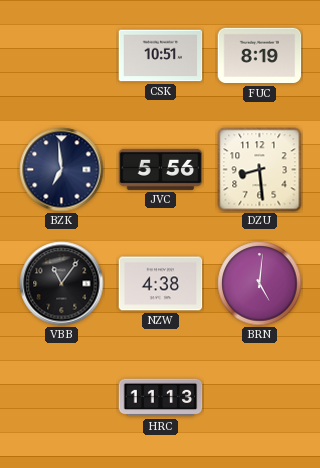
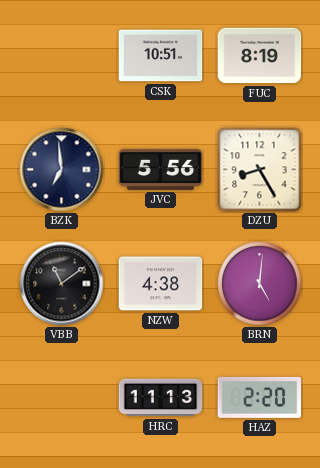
DZU: 8:29 -> 8:25 (260, 170)
VBB: 11:06 -> 11:09 (62, 284)
HAZ: none -> 2:20 (260, 397)
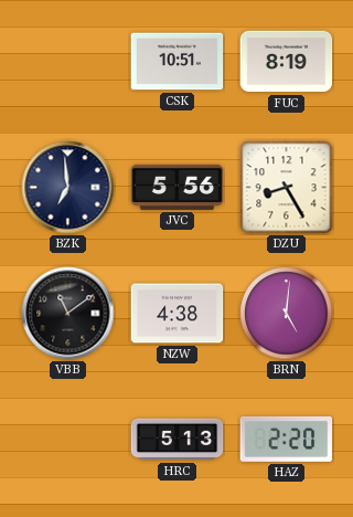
HRC: 11:13 -> 5:13 (178, 440)
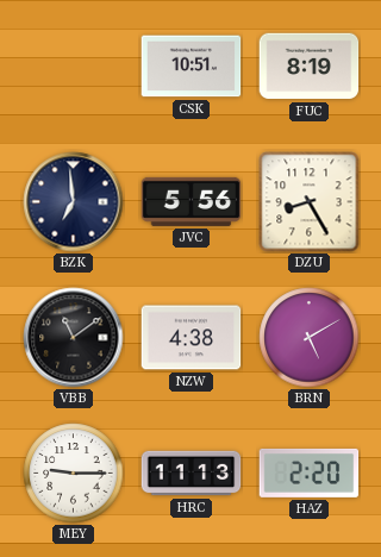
BRN: 5:01 -> 5:10 (310, 338)
MEY: none -> 9:15 (74, 474)
HRC: 5:13 -> 11:13 (192, 474)
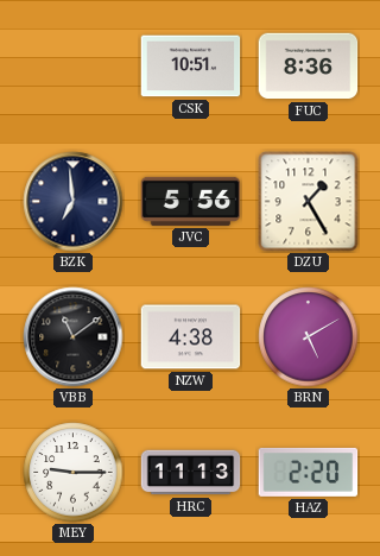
FUC: 8:19 -> 8:36 (309, 67)
DZU: 8:25 -> 1:25 (309, 202)
